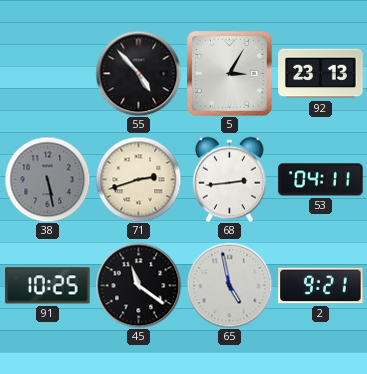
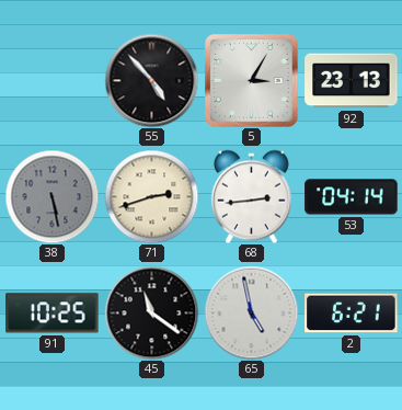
53: 04:11 -> 04:14 (352, 197)
2: 9:21 -> 6:21 (352, 314)
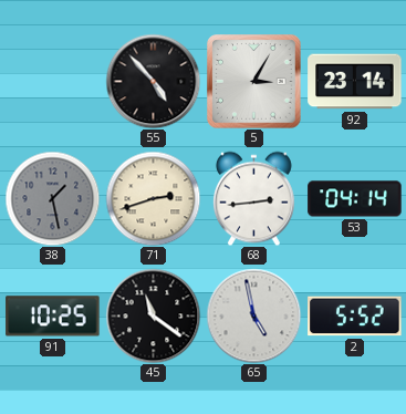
92: 23:13 -> 23:14 (355, 82)
38: 5:28 -> 1:28 (52, 198)
2: 6:21 -> 5:52 (355, 317)
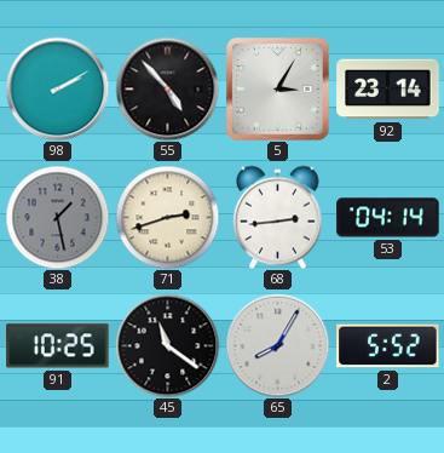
98: none -> 2:10 (57, 88)
65: 4:58 -> 8:05 (277, 345)
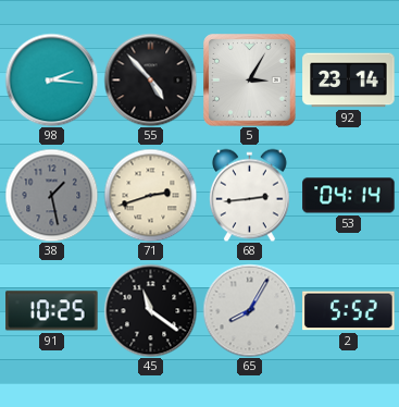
98: 2:10 -> 2:16 (51, 79)
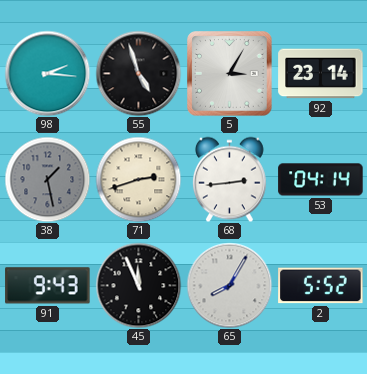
55: 4:53 -> 4:57 (138, 73)
91: 10:25 -> 9:43 (48, 286)
45: 11:21 -> 11:56 (138, 285)
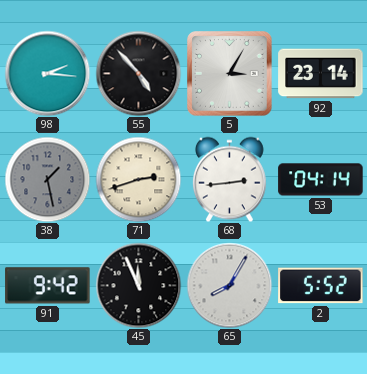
55: 4:57 -> 4:53 (138, 73)
91: 9:43 -> 9:42 (48, 286)
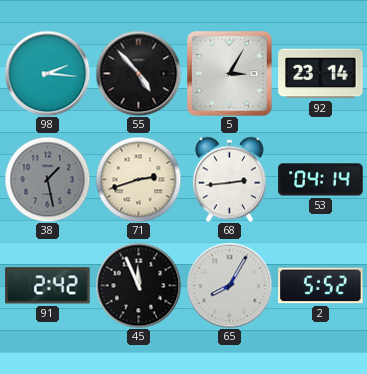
91: 9:42 -> 2:42 (48, 286)
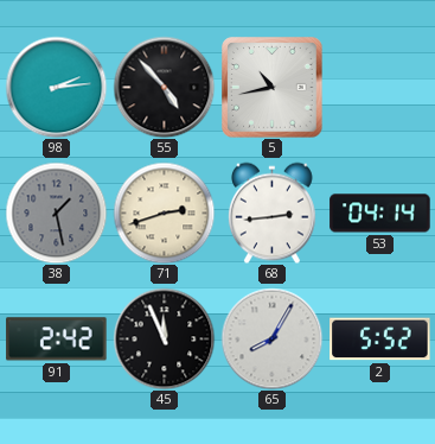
98: 2:16 -> 2:14 (56, 87)
5: 3:05 -> 10:43 (273, 88)
92: 23:14 -> none (321, 74)
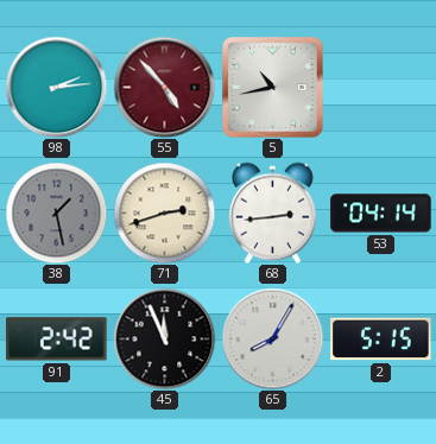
55 dial: black -> burgundy (164, 87)
2: 5:52 -> 5:15 (381, 340)
